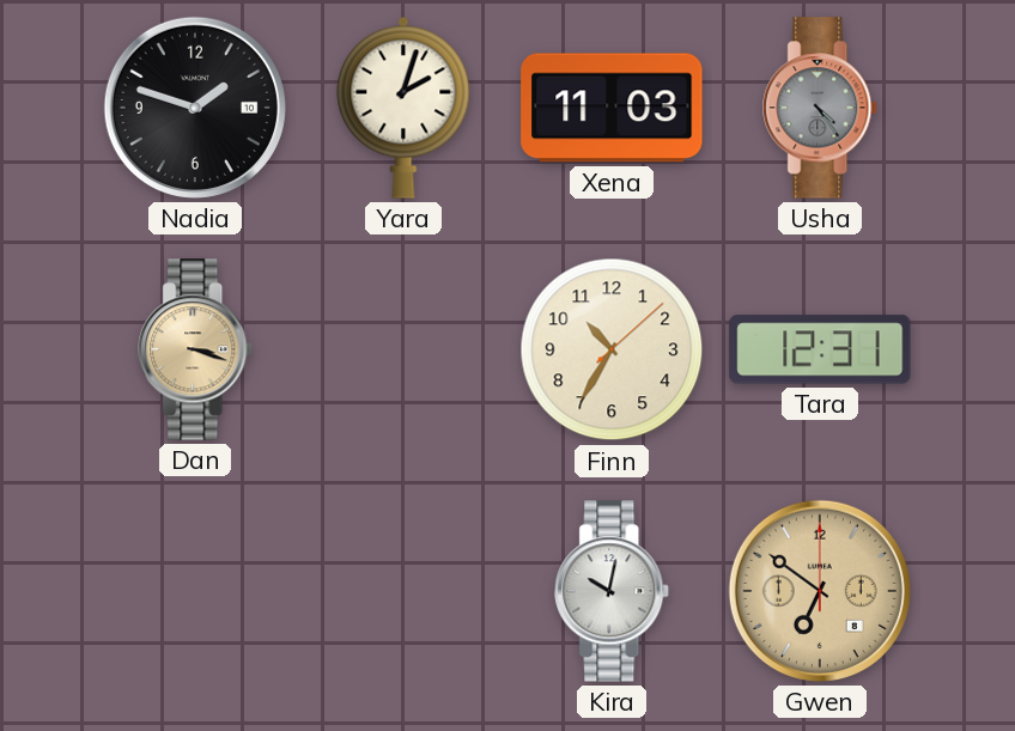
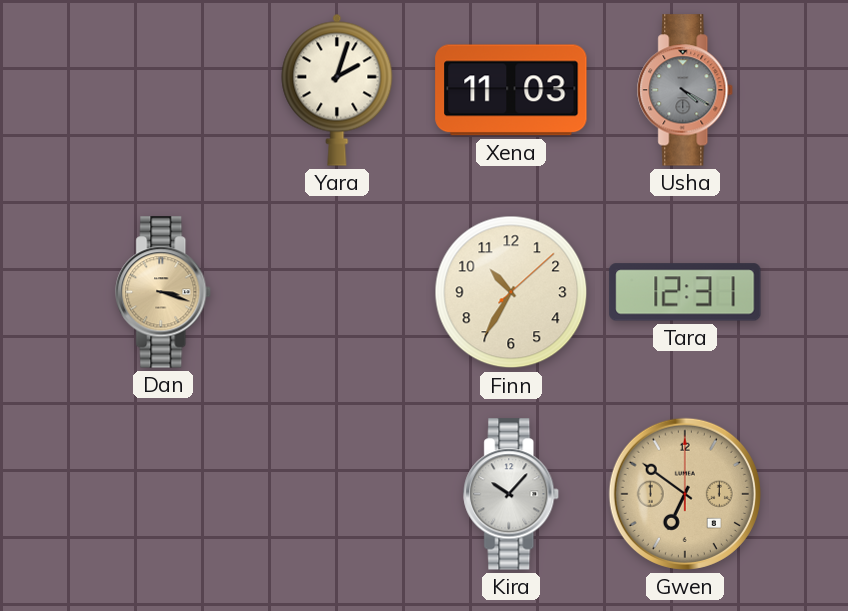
Nadia: 1:48 -> none (195, 108)
Usha: 4:24 -> 4:20 (686, 90)
Kira: 10:02 -> 10:07 (512, 494)
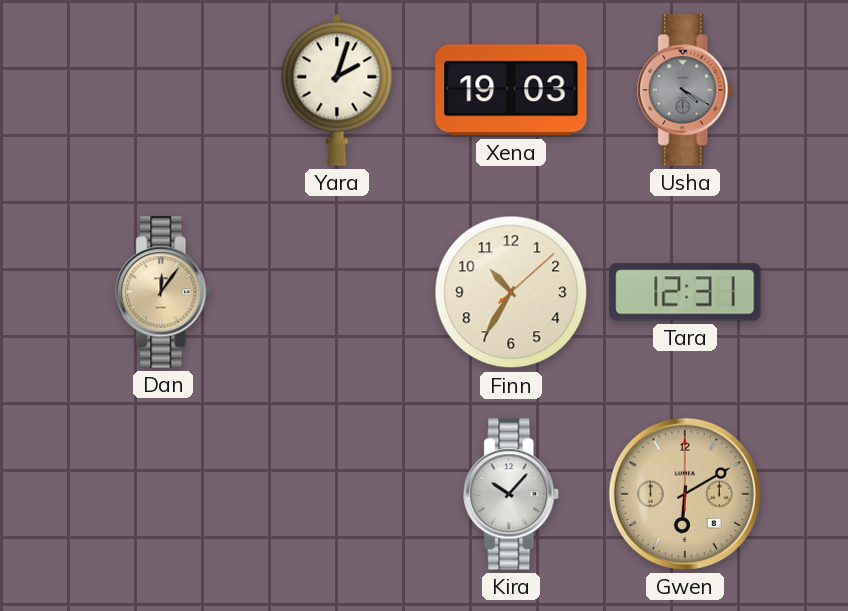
Xena: 11:03 -> 19:03 (511, 90)
Dan: 3:18 -> 12:06 (164, 292)
Gwen: 6:51 -> 6:10 (685, 494)
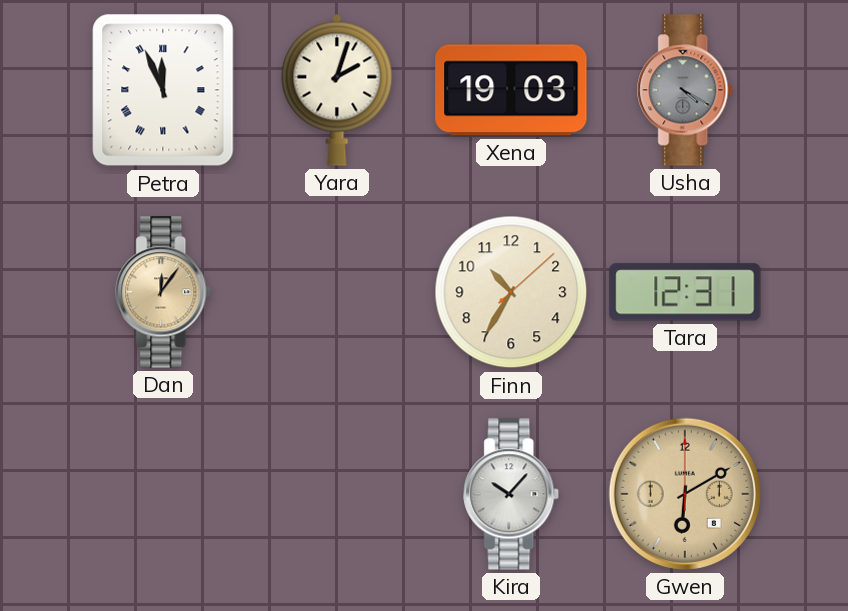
Petra: none -> 11:56 (163, 90)
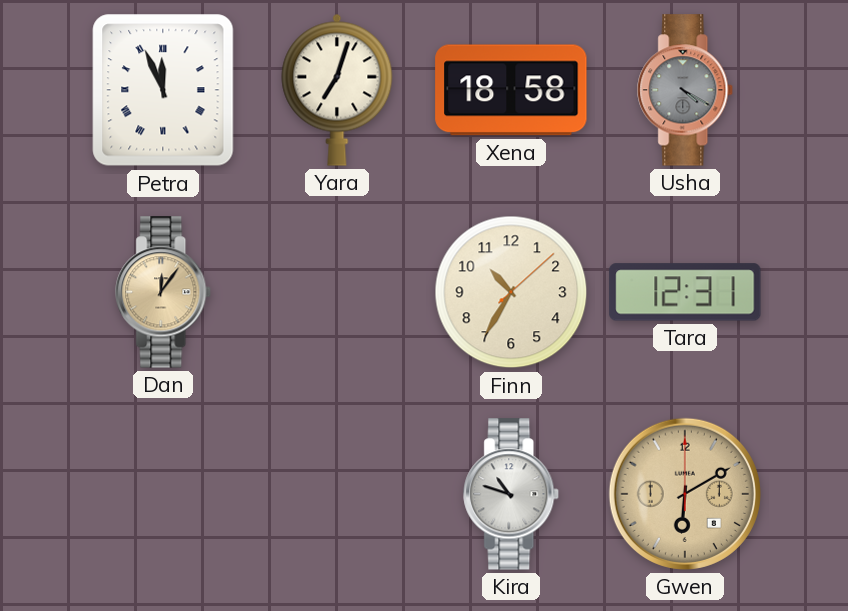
Yara: 2:03 -> 7:03 (337, 90)
Xena: 19:03 -> 18:58 (511, 90)
Kira: 10:07 -> 10:48 (512, 494)
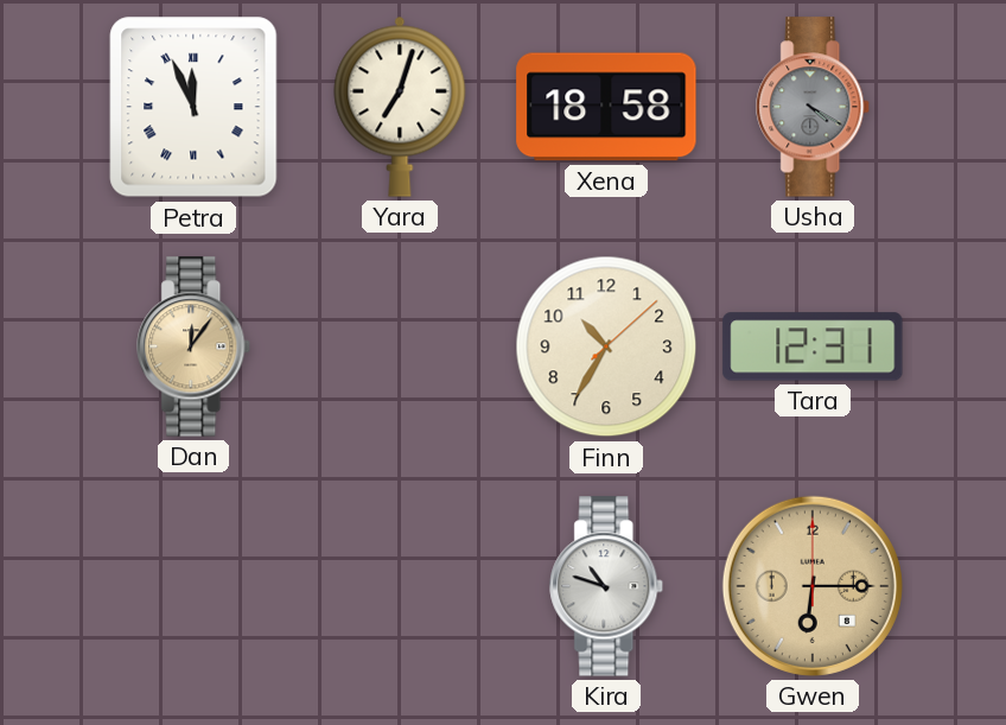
Gwen: 6:10 -> 6:15 (813, 586)
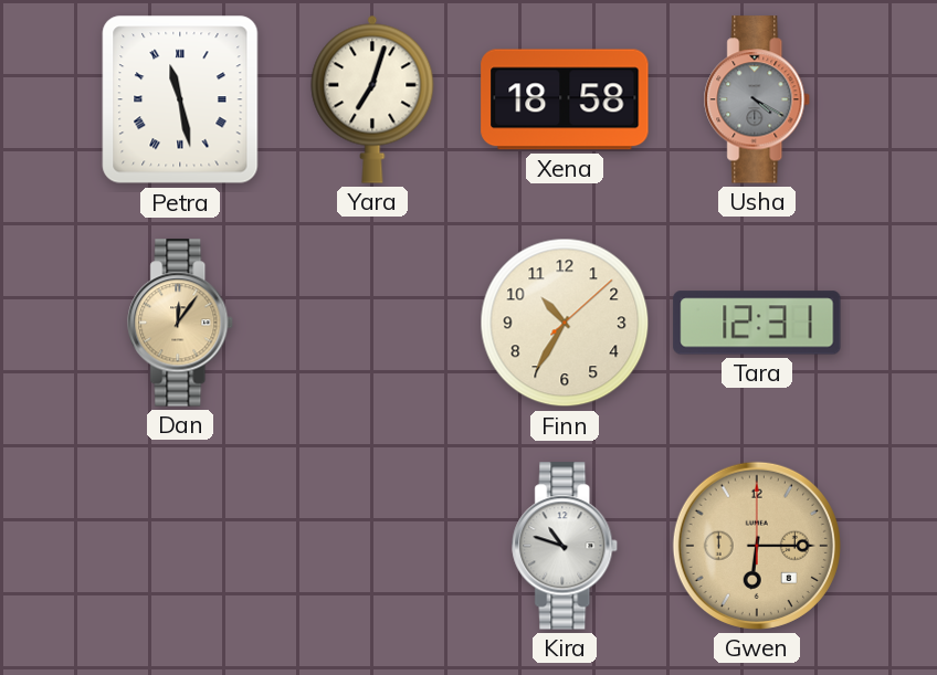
Petra: 11:56 -> 11:28 (180, 99)
